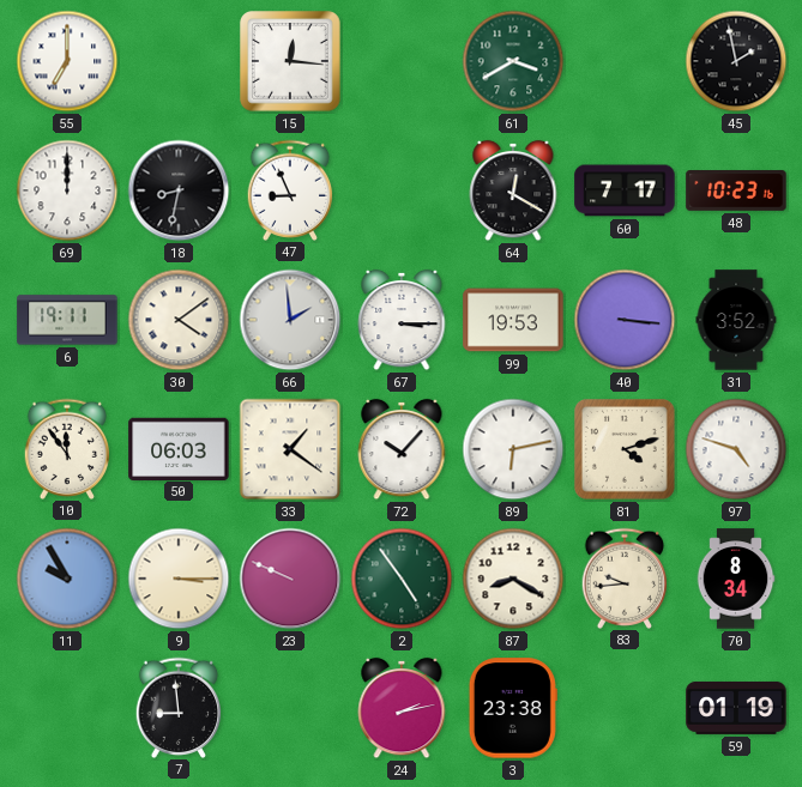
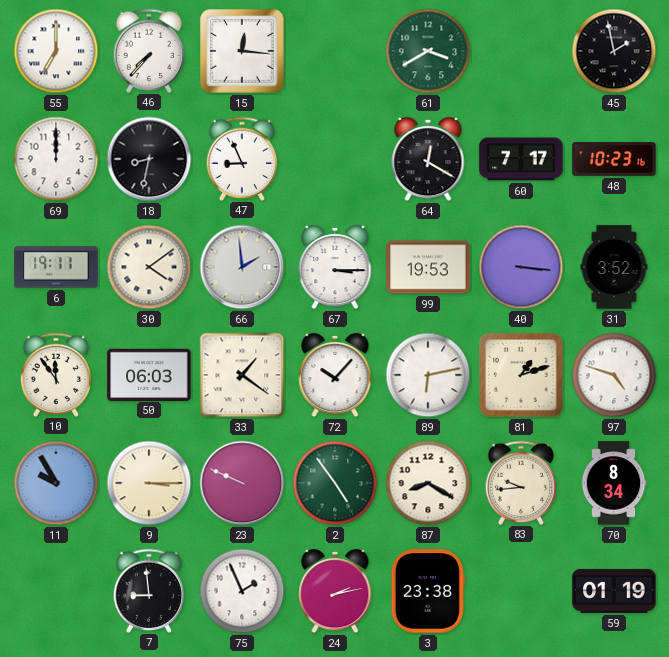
46: none -> 7:37 (149, 50)
81: 4:12 -> 1:12 (521, 375)
75: none -> 1:56 (242, 591)
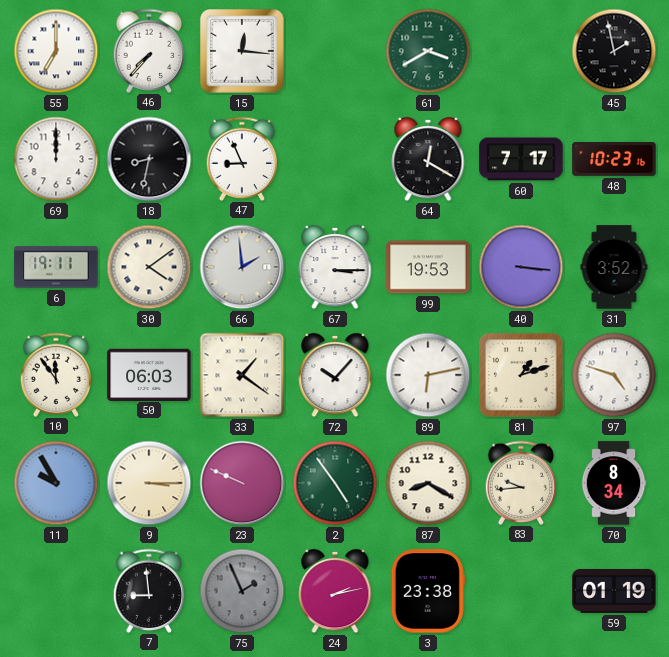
75 dial: white -> grey (242, 591)
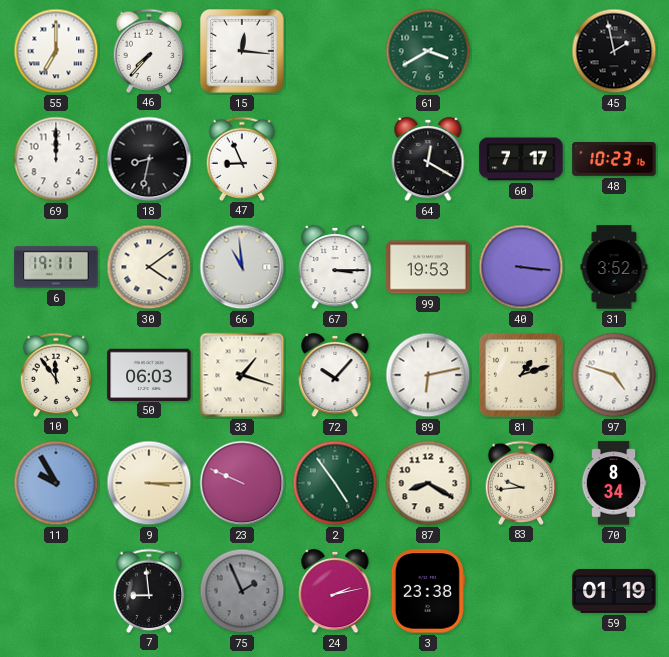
66: 1:59 -> 10:59 (242, 267)
33: 1:21 -> 1:18 (242, 375)
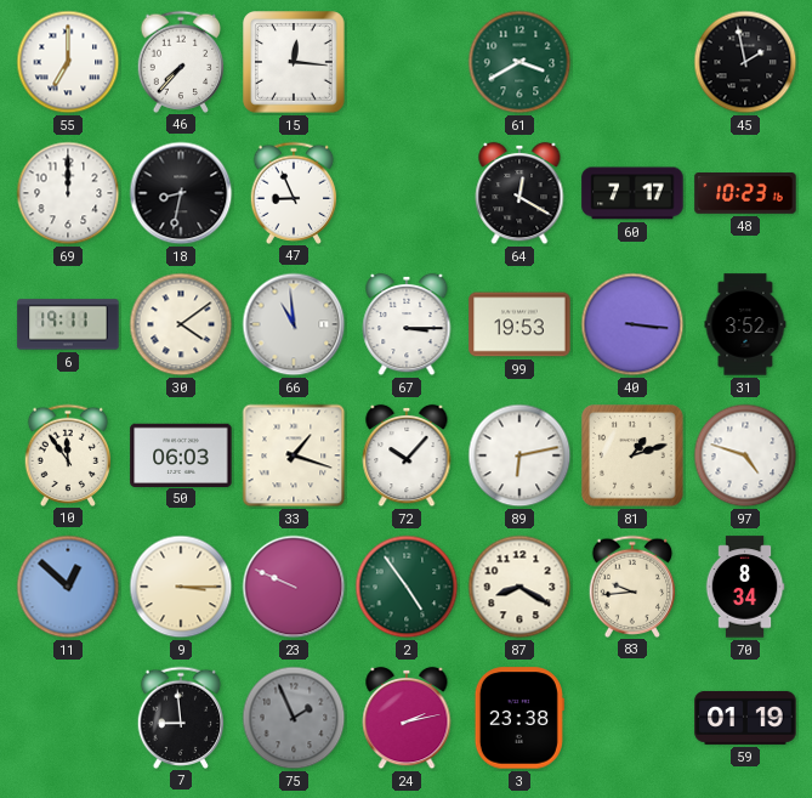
11: 9:55 -> 12:52 (68, 587)
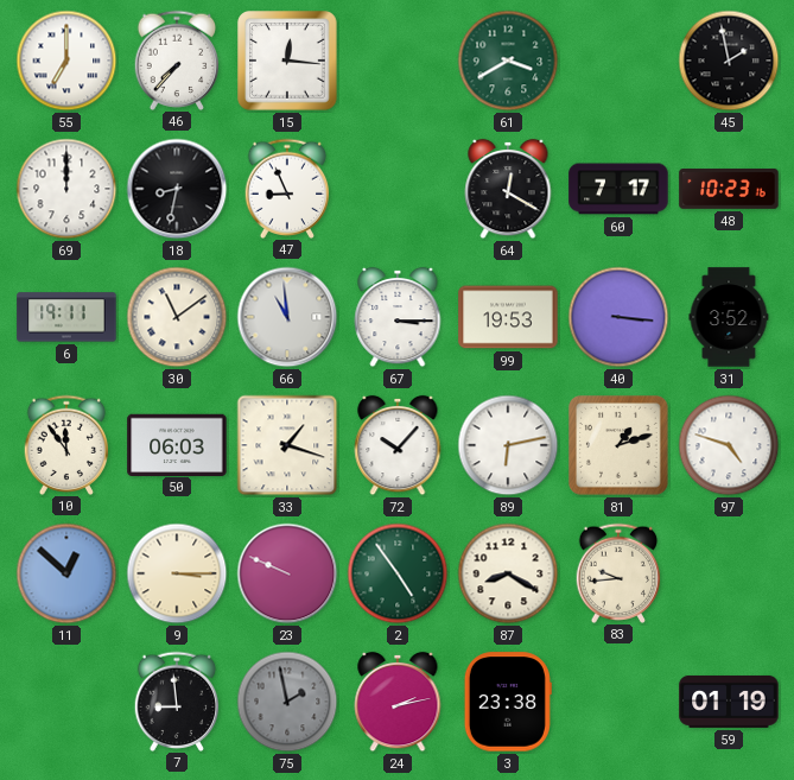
30: 4:09 -> 11:09 (177, 317)
70: 8:34 -> none (745, 587)
75: 1:56 -> 1:58 (287, 702)
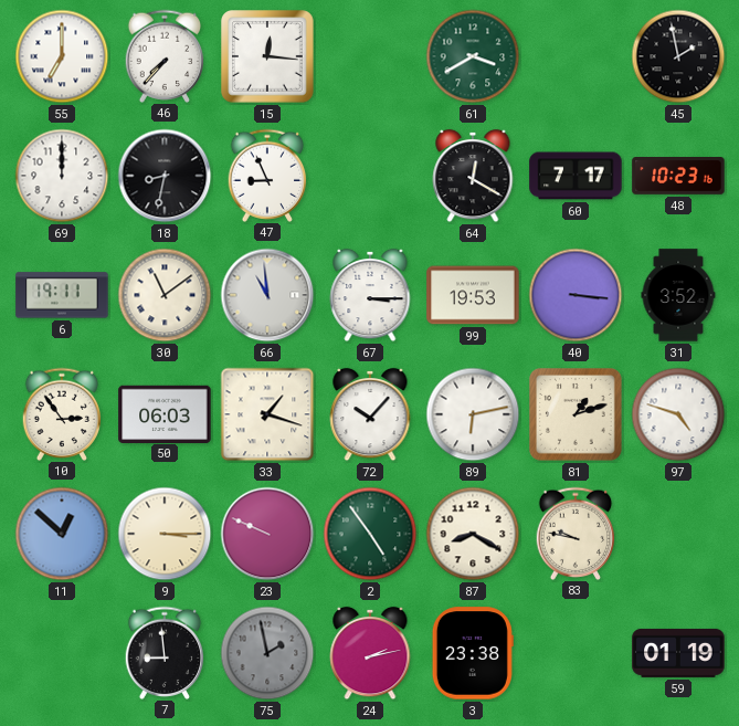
10: 11:54 -> 2:54 (62, 413)
83: 9:44 -> 9:47 (576, 533)
